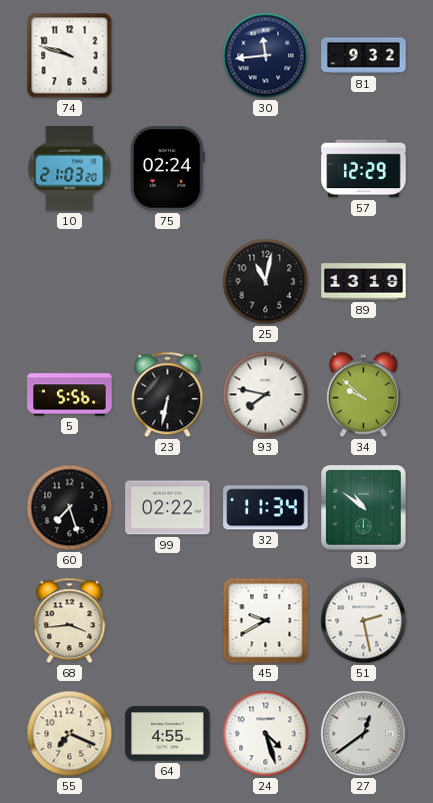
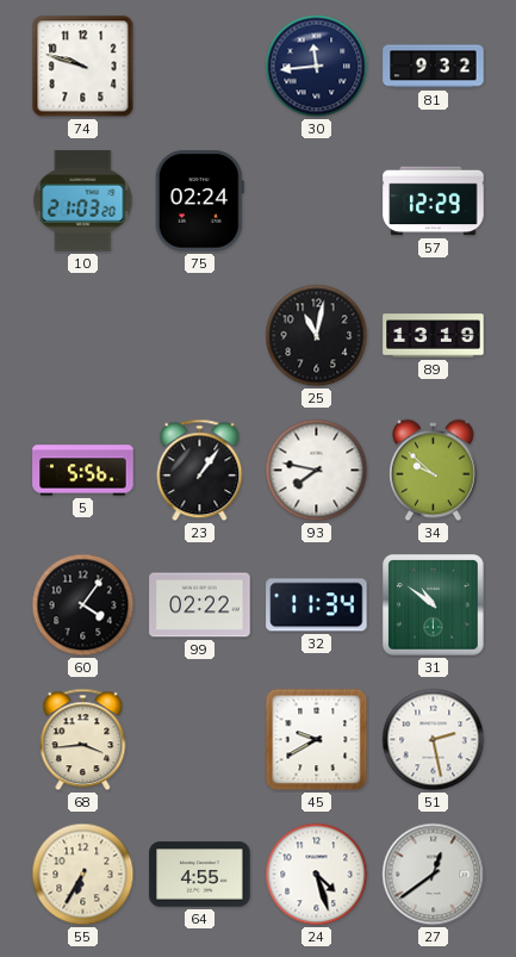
23: 6:32 -> 1:06 (200, 471)
60: 7:27 -> 4:06 (83, 605)
55: 7:19 -> 6:35 (83, 875)
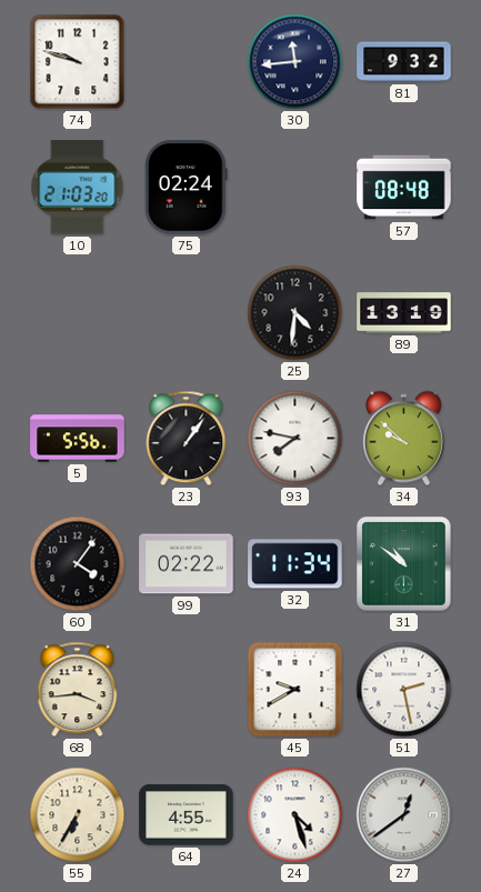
57: 12:29 -> 08:48 (404, 188)
25: 11:02 -> 4:31 (295, 313)
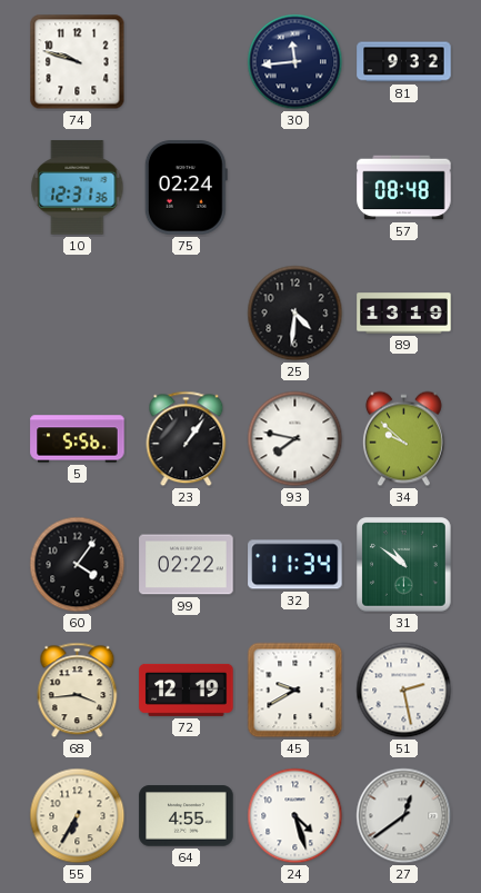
10: 21:03 -> 12:31 (78, 188)
72: none -> 12:19 (187, 689)
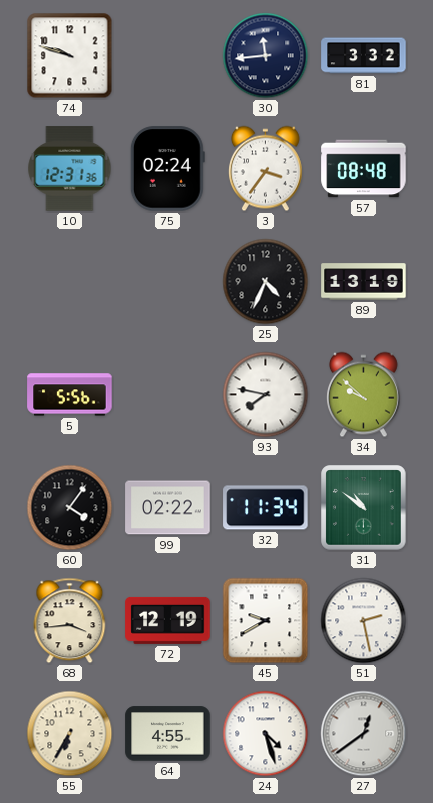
81: 9:32 -> 3:32 (364, 56)
3: none -> 3:36 (265, 169)
25: 4:31 -> 4:34 (266, 282)
23: 1:06 -> none (187, 439)
